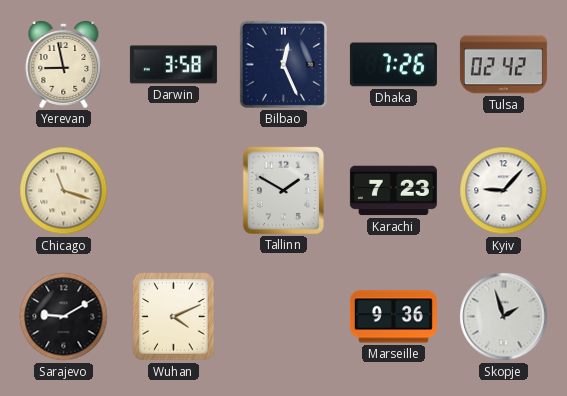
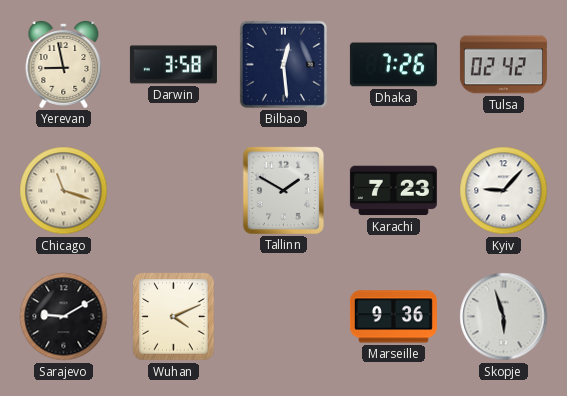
Bilbao: 12:26 -> 12:29 (283, 64)
Skopje: 1:57 -> 5:57 (504, 317)
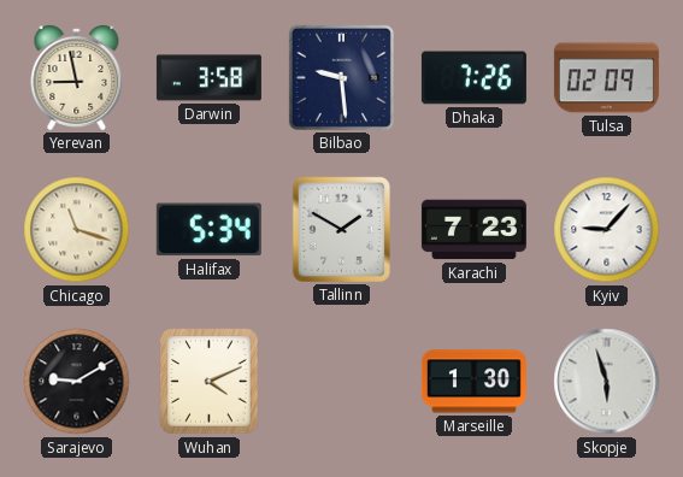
Bilbao: 12:29 -> 9:29 (341, 77)
Tulsa: 02:42 -> 02:09 (606, 78)
Halifax: none -> 5:34 (208, 230)
Marseille: 9:36 -> 1:30 (473, 382)
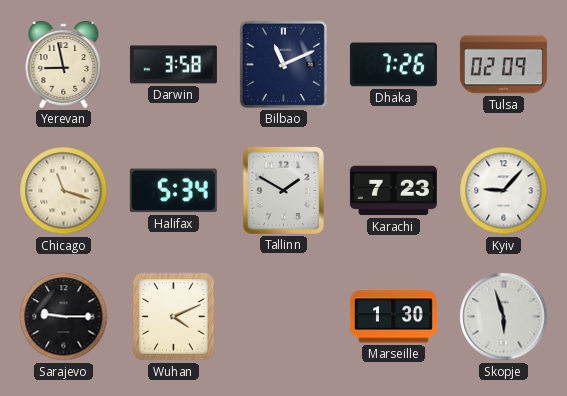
Bilbao: 9:29 -> 11:11 (283, 64)
Sarajevo: 9:10 -> 9:15 (64, 317)
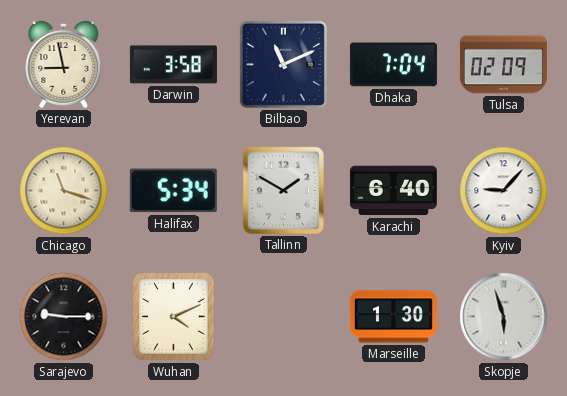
Dhaka: 7:26 -> 7:04 (393, 65)
Karachi: 7:23 -> 6:40 (393, 191)
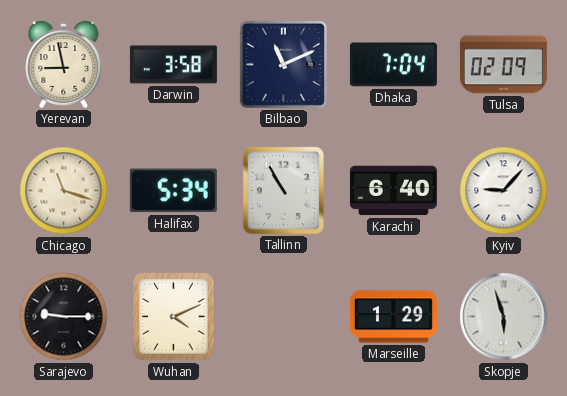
Tallinn: 1:50 -> 10:55 (283, 190)
Marseille: 1:30 -> 1:29 (393, 317)
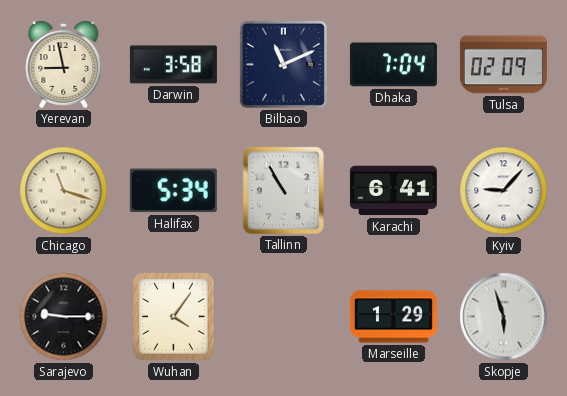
Karachi: 6:40 -> 6:41 (393, 191)
Wuhan: 4:11 -> 4:06 (174, 317)
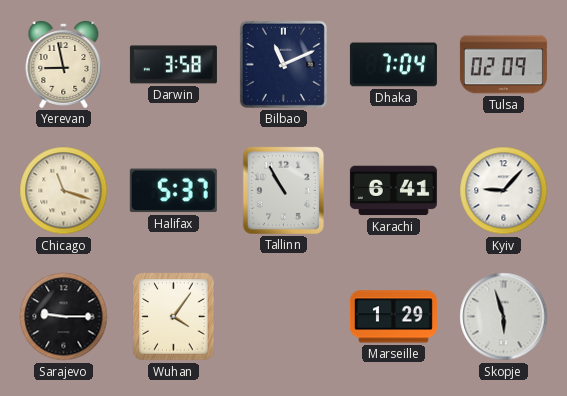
Halifax: 5:34 -> 5:37 (173, 191)
